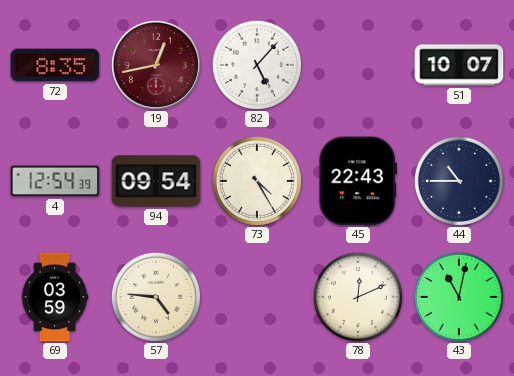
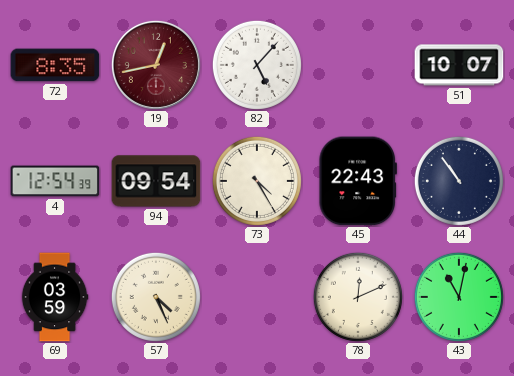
44: 10:45 -> 10:54 (459, 181)
57: 4:46 -> 4:26 (156, 297)
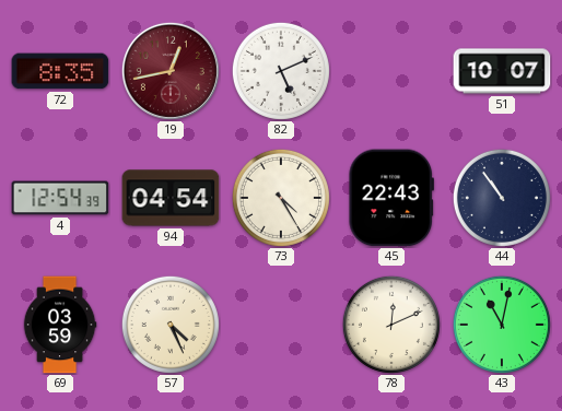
82: 5:07 -> 5:11 (281, 71)
94: 09:54 -> 04:54 (171, 198)
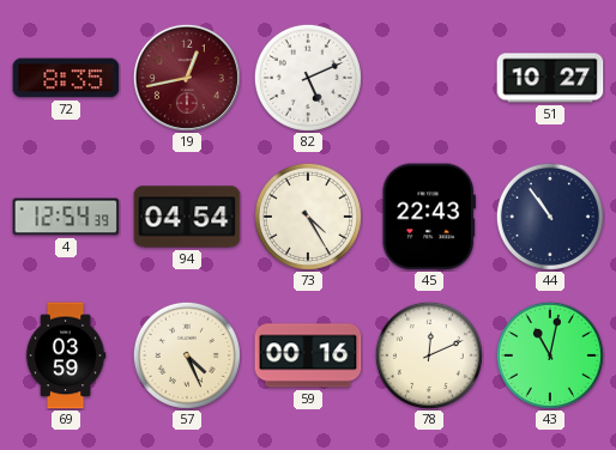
51: 10:07 -> 10:27 (550, 78)
59: none -> 00:16 (308, 355)
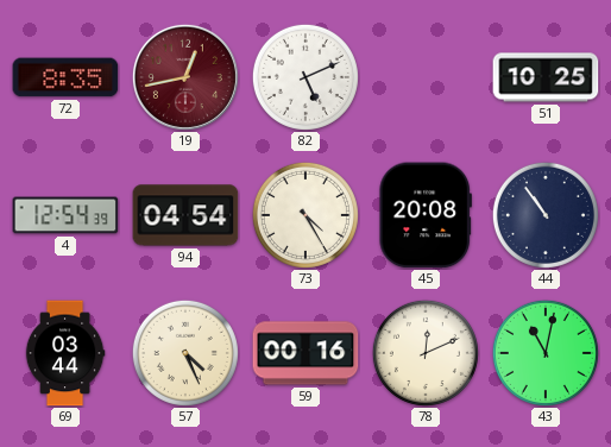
51: 10:27 -> 10:25 (546, 77)
45: 22:43 -> 20:08 (426, 215)
69: 03:59 -> 03:44 (65, 353)
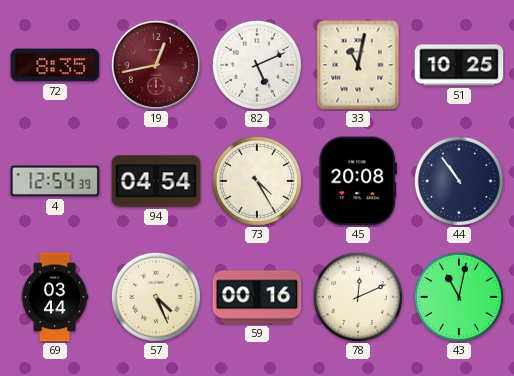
33: none -> 11:02 (358, 65)
